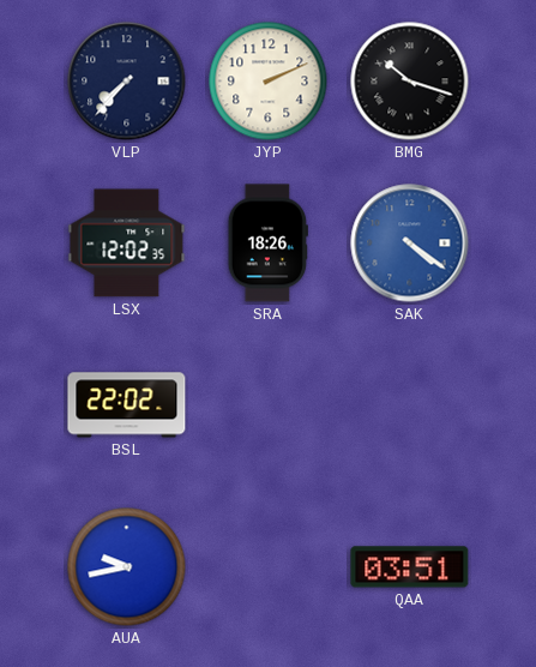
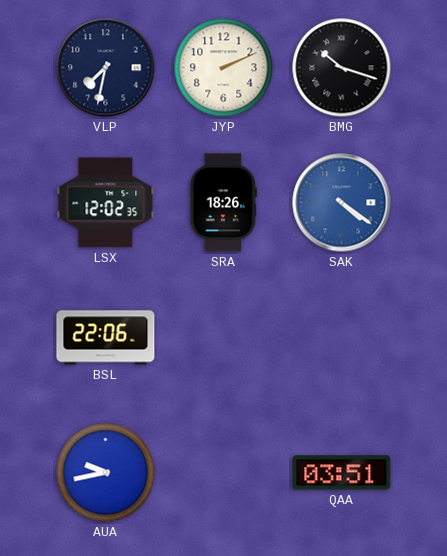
VLP: 7:37 -> 7:32 (106, 68)
BSL: 22:02 -> 22:06 (106, 338)
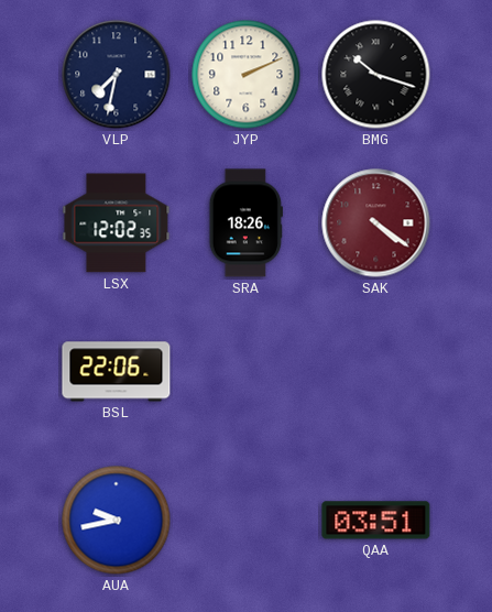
SAK dial: blue -> burgundy (376, 223)
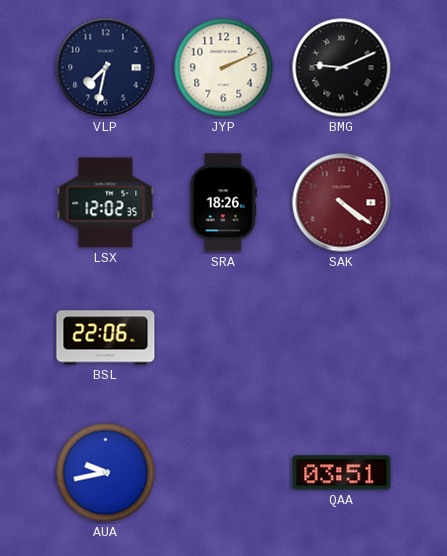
BMG: 10:18 -> 9:11 (342, 68)
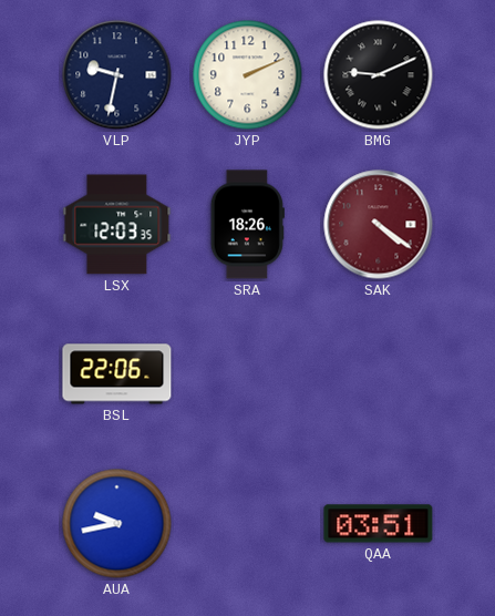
VLP: 7:32 -> 9:32 (117, 75)
LSX: 12:02 -> 12:03 (117, 225)
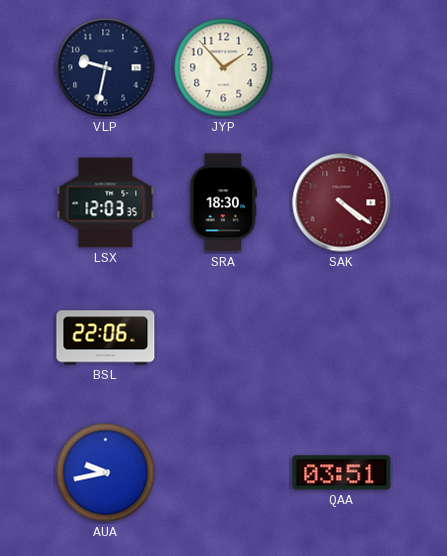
JYP: 2:11 -> 1:53 (224, 68)
BMG: 9:11 -> none (379, 75)
SRA: 18:26 -> 18:30 (223, 203)
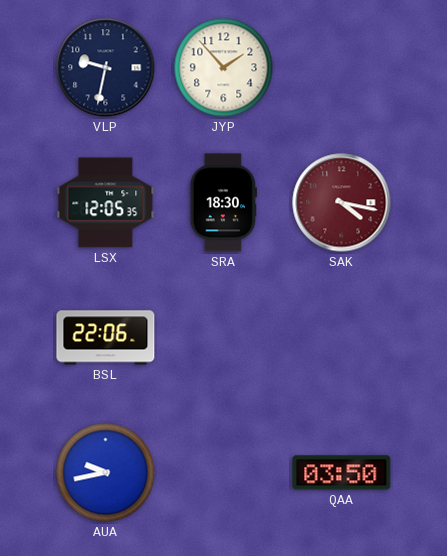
LSX: 12:03 -> 12:05 (106, 203)
SAK: 4:21 -> 4:17 (342, 203)
QAA: 03:51 -> 03:50 (342, 473)
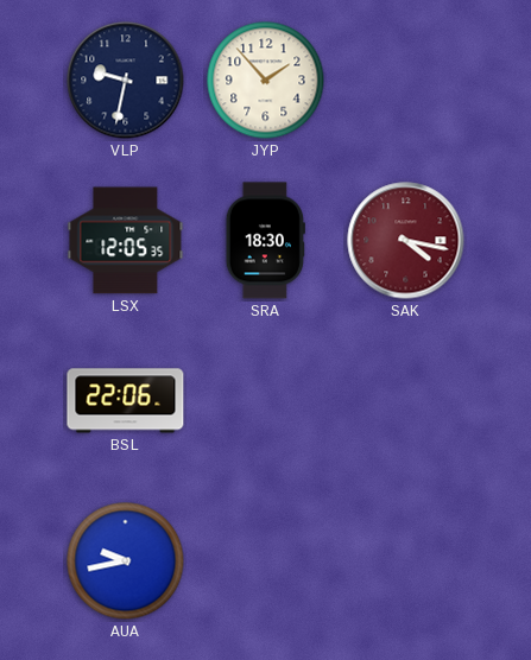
QAA: 03:50 -> none (342, 473)
